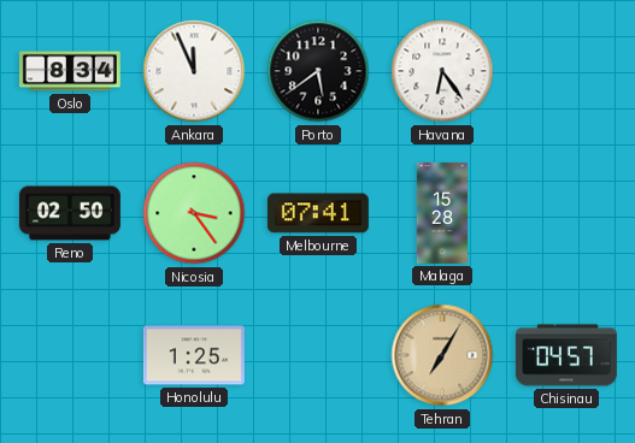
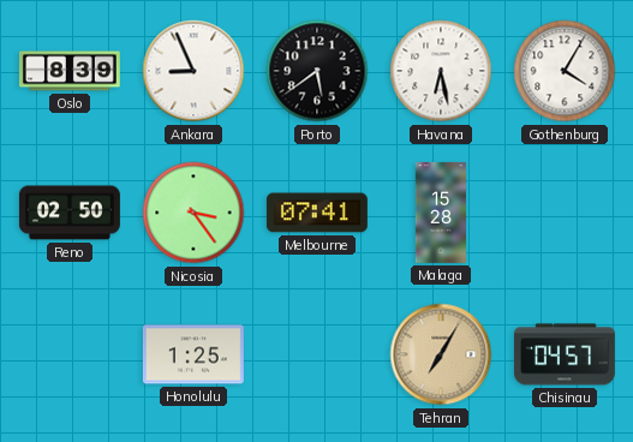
Oslo: 8:34 -> 8:39 (70, 71)
Ankara: 11:56 -> 8:56 (193, 71)
Havana: 6:24 -> 6:28 (441, 71)
Gothenburg: none -> 4:05 (565, 71)
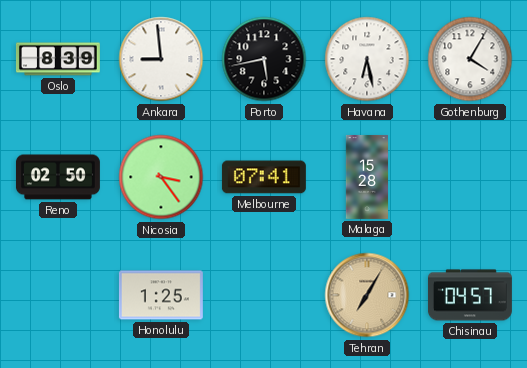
Ankara: 8:56 -> 8:59 (161, 59)
Porto: 5:39 -> 5:43 (264, 59)
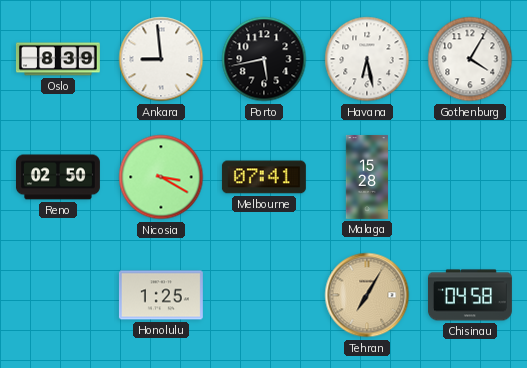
Nicosia: 3:24 -> 3:20 (161, 177)
Chisinau: 04:57 -> 04:58 (470, 295)
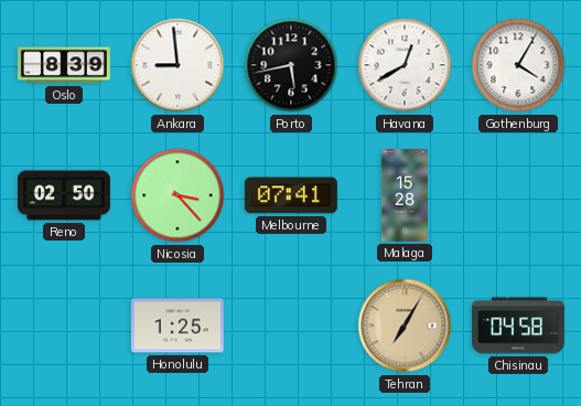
Havana: 6:28 -> 12:40 (405, 65)
Nicosia: 3:20 -> 3:23 (177, 195)
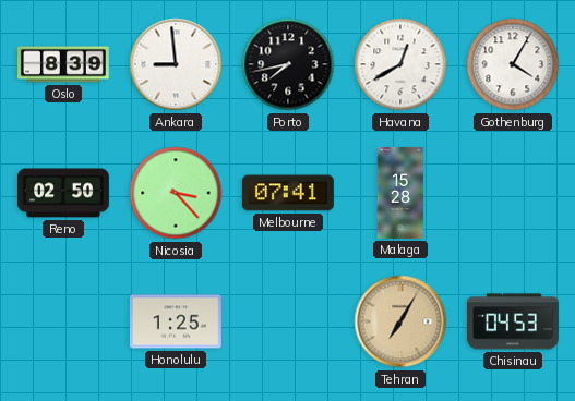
Porto: 5:43 -> 7:43 (288, 64)
Chisinau: 04:58 -> 04:53 (513, 321)
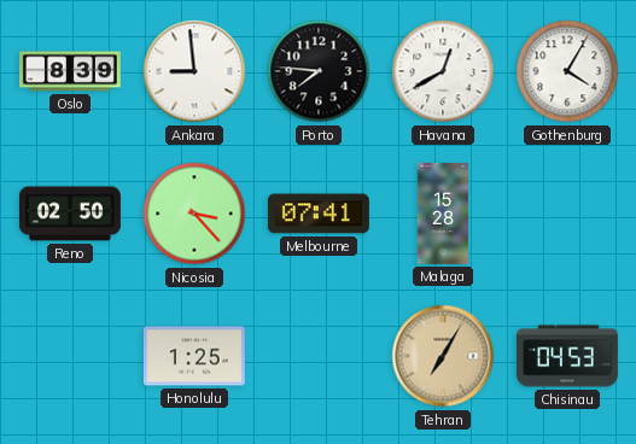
Porto: 7:43 -> 7:46 (319, 71)
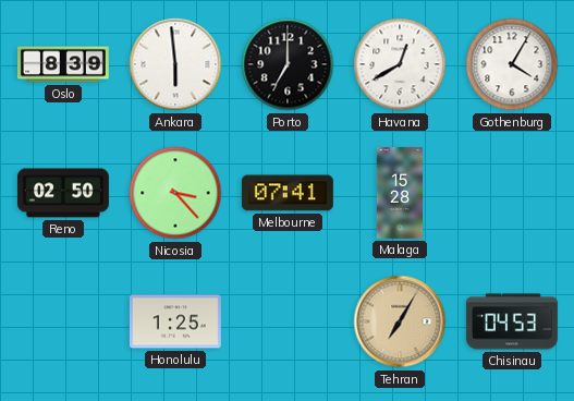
Ankara: 8:59 -> 5:59 (175, 64)
Porto: 7:46 -> 7:00 (288, 64)
